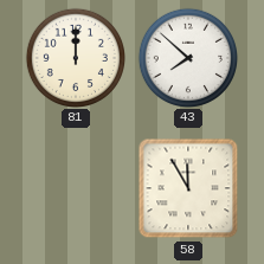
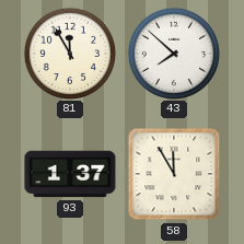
81: 12:00 -> 11:55 (69, 53)
93: none -> 1:37 (70, 174)
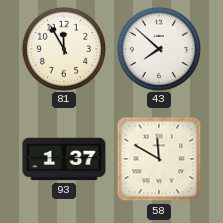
58: 11:55 -> 11:50 (159, 159)
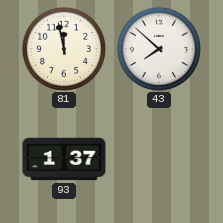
81: 11:55 -> 11:58 (63, 48)
58: 11:50 -> none (159, 159)
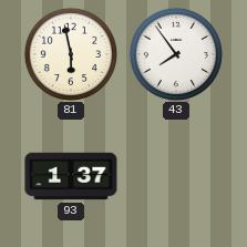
81: 11:58 -> 5:58 (70, 53)
43: 7:52 -> 7:54 (175, 53)
